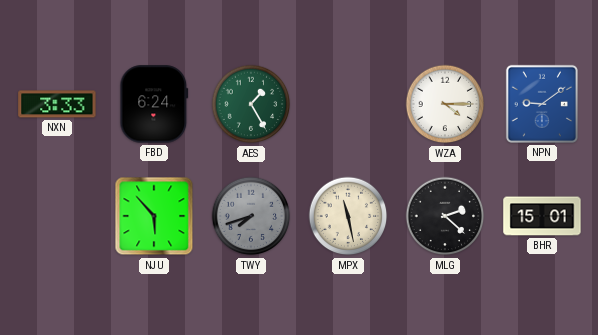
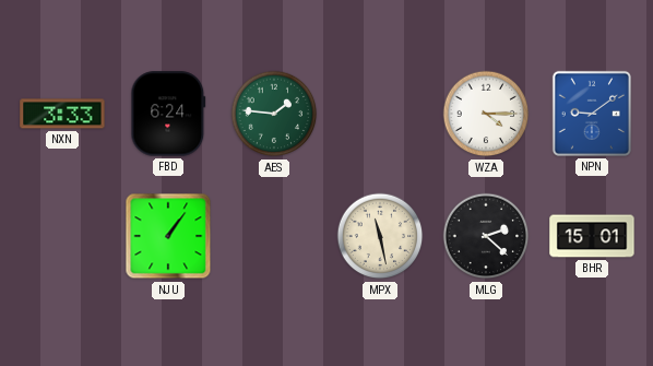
AES: 1:25 -> 1:46 (274, 114)
NJU: 5:53 -> 1:06 (168, 236)
TWY: 7:42 -> none (251, 216)
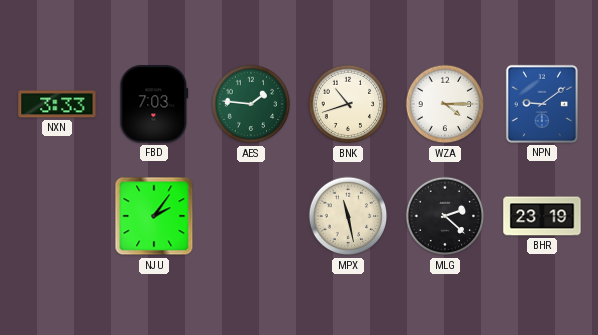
FBD: 6:24 -> 7:03 (154, 104)
BNK: none -> 10:42 (348, 104)
NJU: 1:06 -> 2:06 (154, 216)
BHR: 15:01 -> 23:19 (542, 216)
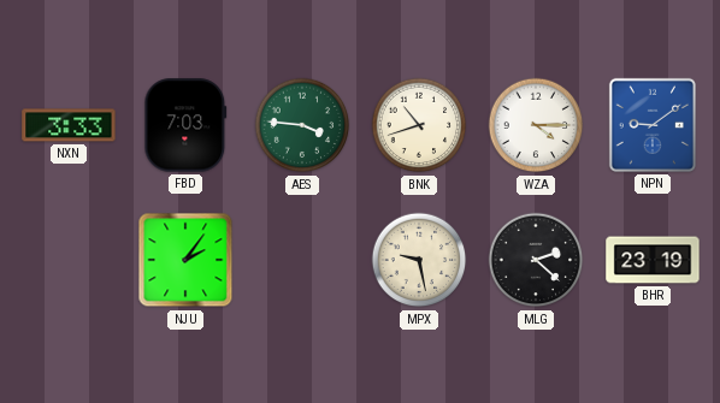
AES: 1:46 -> 3:46 (302, 125)
MPX: 11:28 -> 9:28 (419, 260)
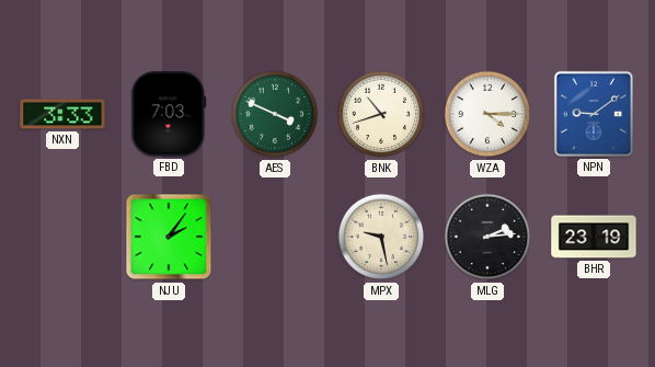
AES: 3:46 -> 3:49 (275, 114)
MLG: 2:22 -> 2:14 (487, 237)
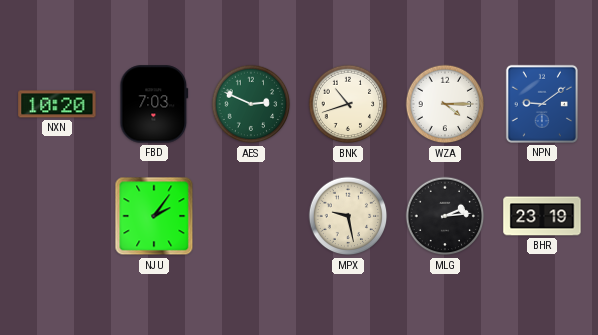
NXN: 3:33 -> 10:20 (57, 104)
AES: 3:49 -> 2:49 (251, 104)
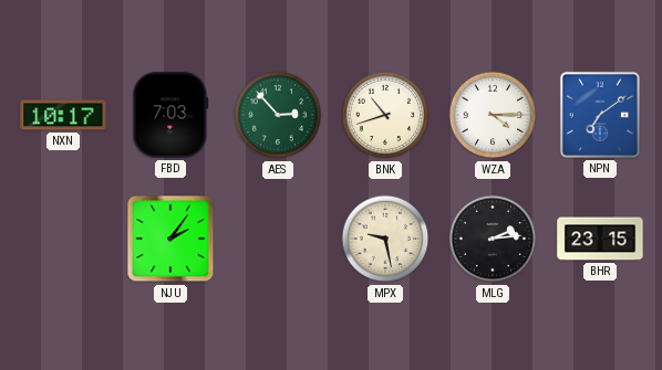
NXN: 10:20 -> 10:17 (63, 115)
AES: 2:49 -> 2:53 (278, 115)
NPN: 9:09 -> 7:09 (600, 115)
BHR: 23:19 -> 23:15 (600, 239)
